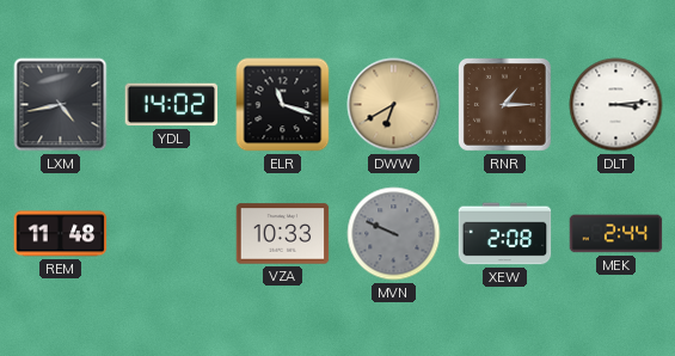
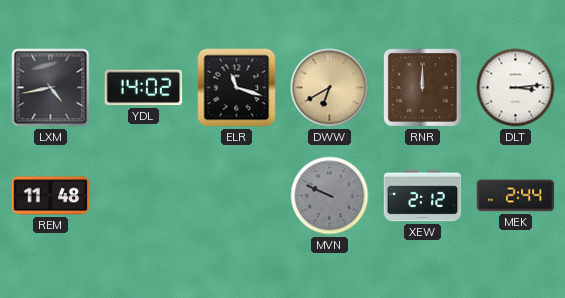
RNR: 1:15 -> 12:00 (423, 88)
VZA: 10:33 -> none (283, 234)
XEW: 2:08 -> 2:12 (423, 196)
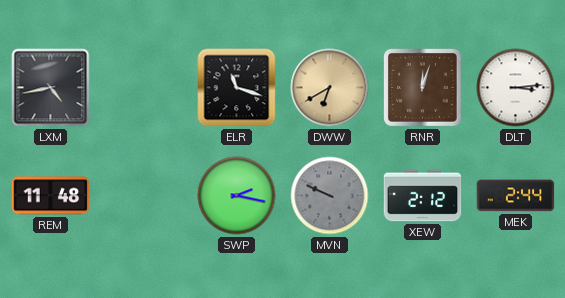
YDL: 14:02 -> none (144, 88)
RNR: 12:00 -> 12:03 (423, 88)
SWP: none -> 2:17 (237, 196)
